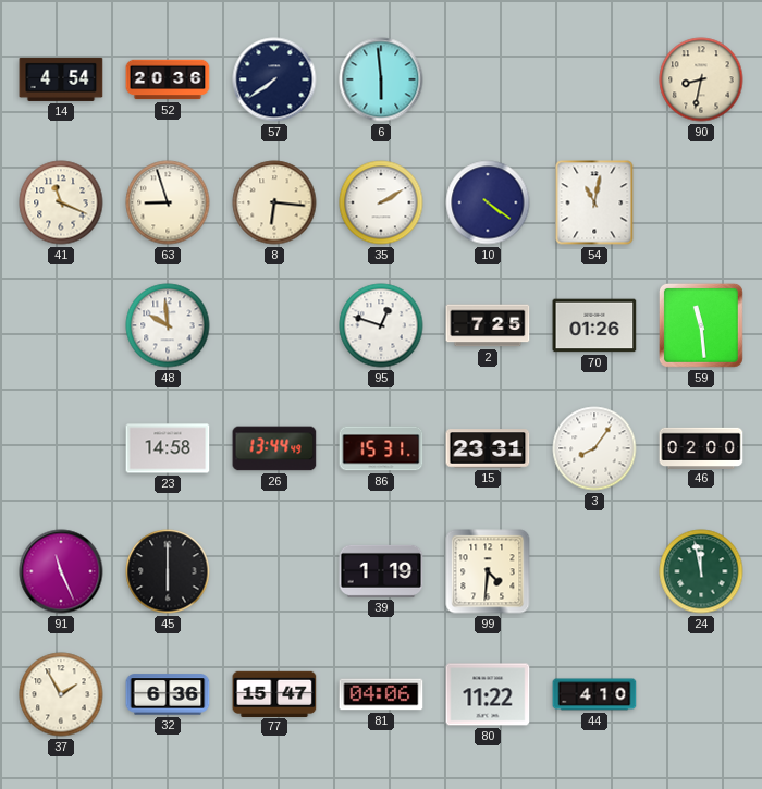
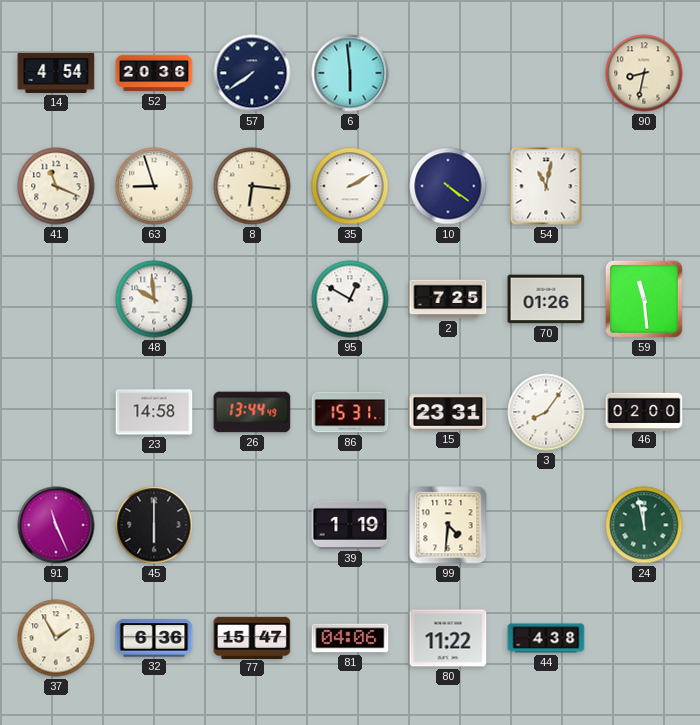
95: 12:48 -> 12:50 (350, 299)
44: 4:10 -> 4:38 (546, 638)
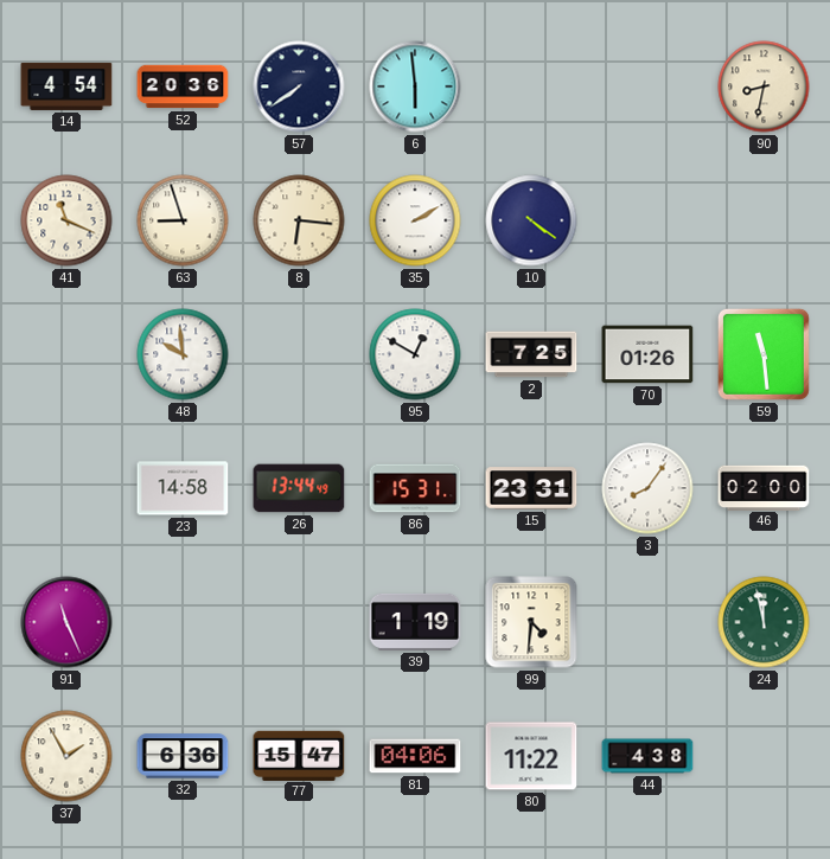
54: 11:02 -> none (546, 186)
45: 6:00 -> none (154, 525)
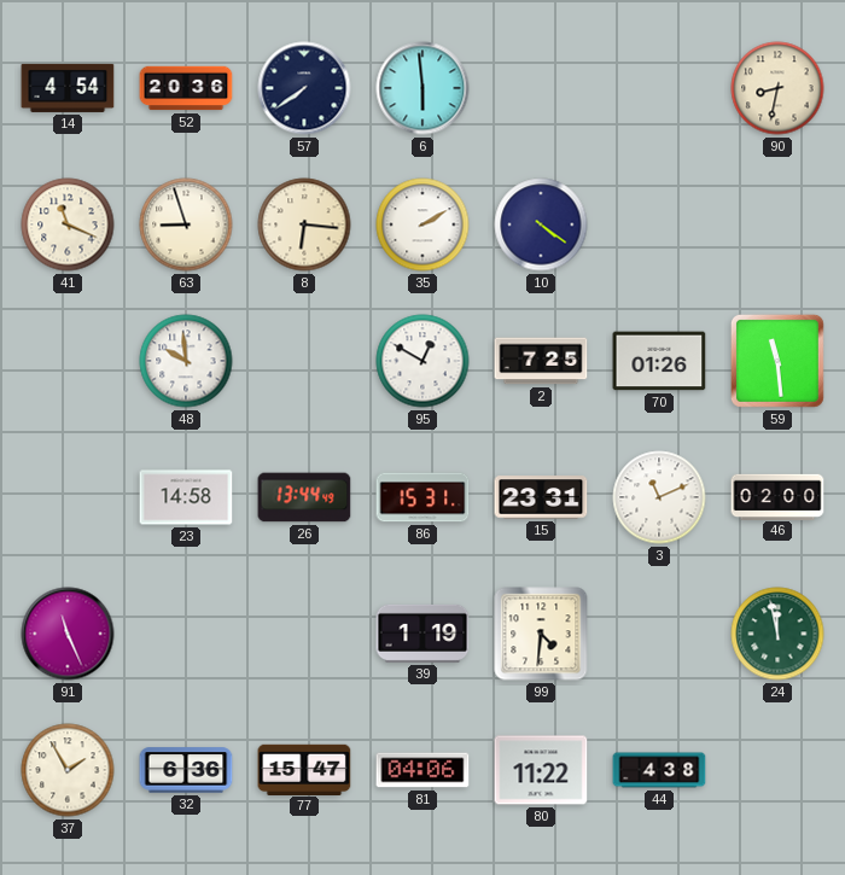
3: 8:06 -> 11:11 (659, 497)
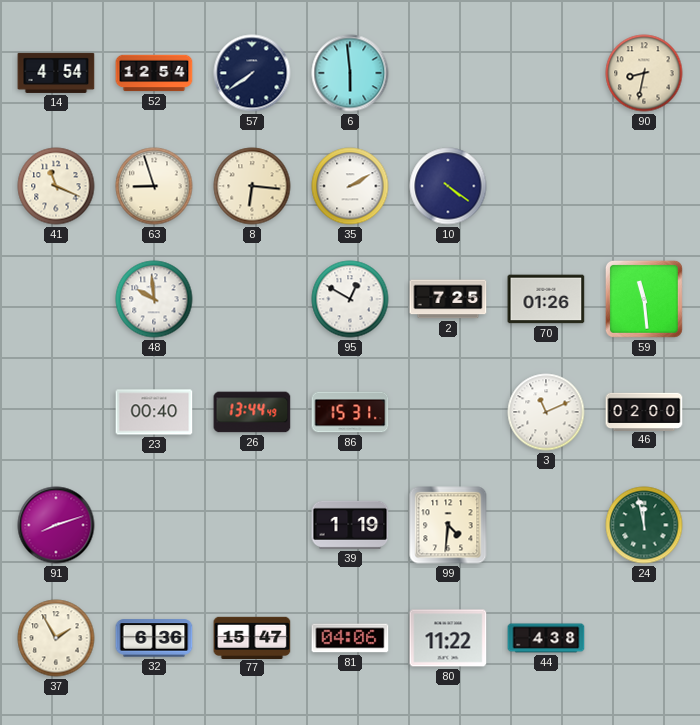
52: 20:36 -> 12:54 (154, 73)
23: 14:58 -> 00:40 (154, 412)
15: 23:31 -> none (541, 497)
91: 11:26 -> 8:12 (56, 525)
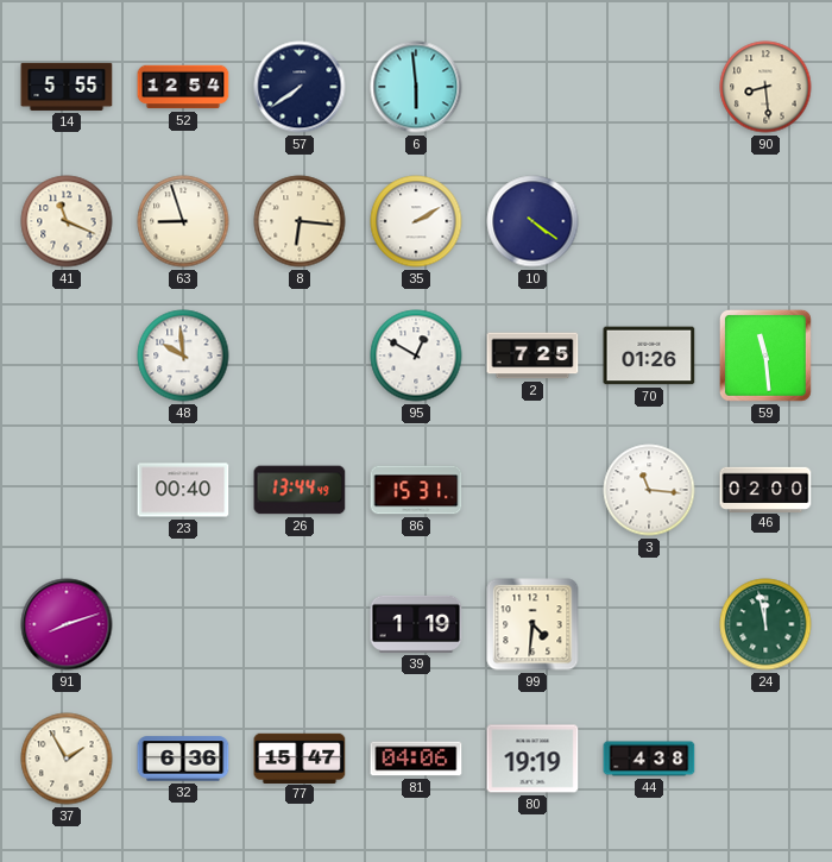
14: 4:54 -> 5:55 (67, 87)
90: 8:32 -> 8:29 (765, 87)
3: 11:11 -> 11:16 (649, 490)
80: 11:22 -> 19:19 (532, 759)
